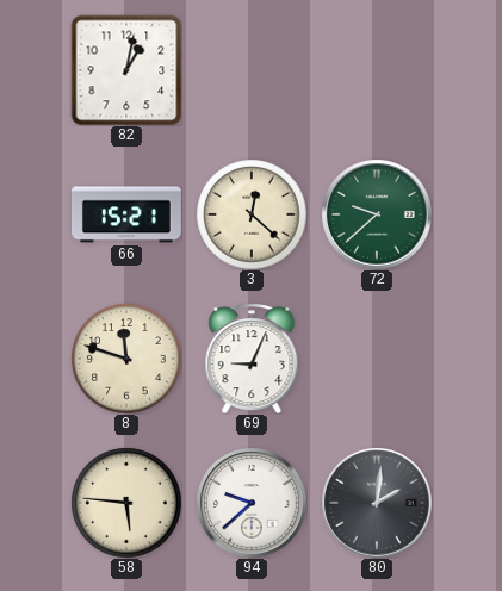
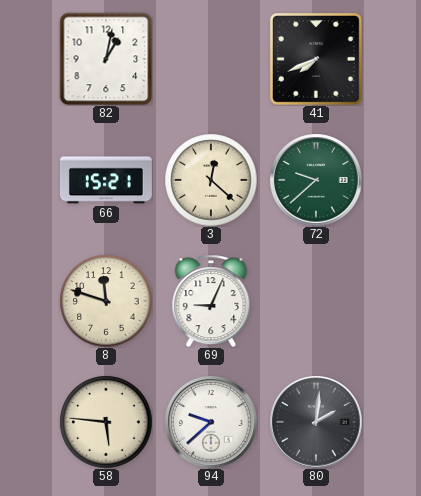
41: none -> 7:41 (316, 59)
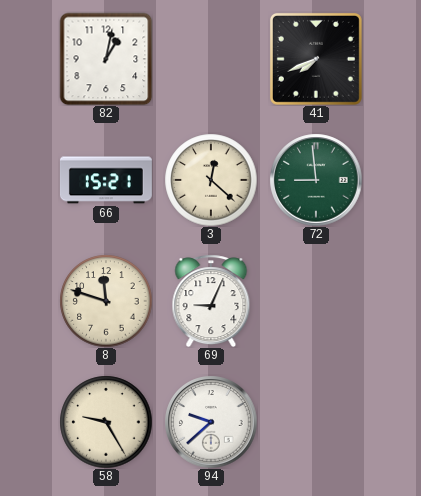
72: 9:38 -> 8:59 (316, 180)
58: 5:46 -> 9:25 (106, 422)
80: 2:01 -> none (316, 422)
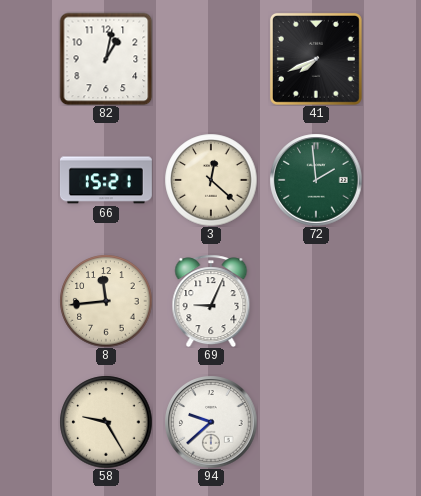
72: 8:59 -> 1:59 (316, 180)
8: 11:48 -> 11:44 (106, 301)
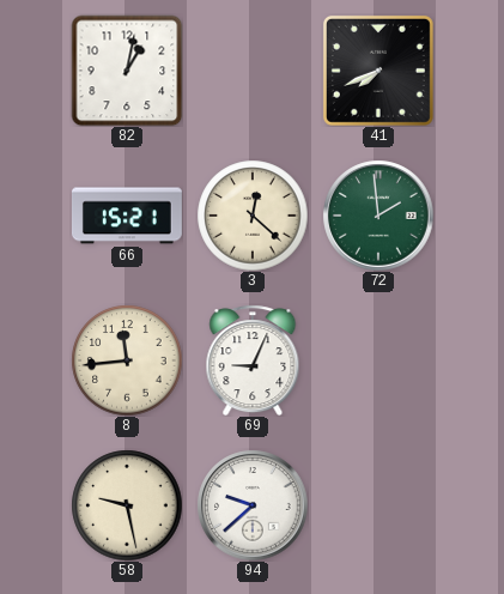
58: 9:25 -> 9:28 (127, 505)
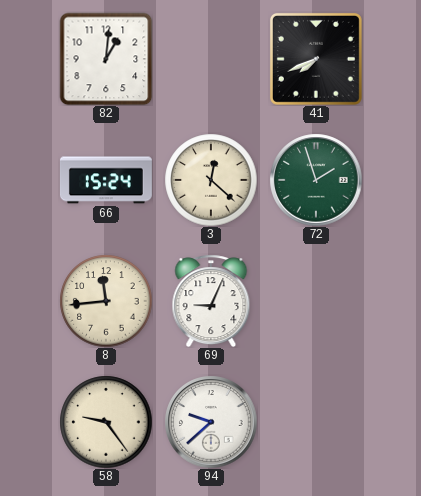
82: 1:02 -> 1:01 (106, 59)
66: 15:21 -> 15:24 (106, 180)
72: 1:59 -> 1:57 (316, 180)
58: 9:28 -> 9:24 (106, 422)
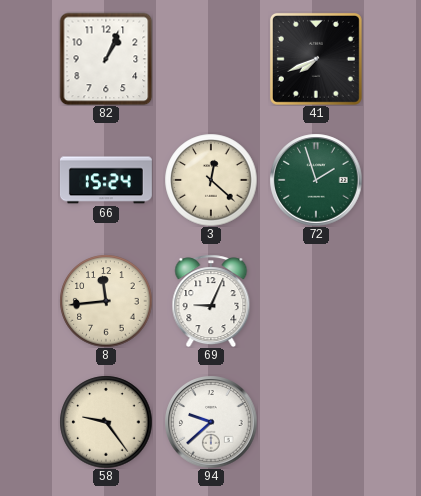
82: 1:01 -> 1:04 (106, 59)
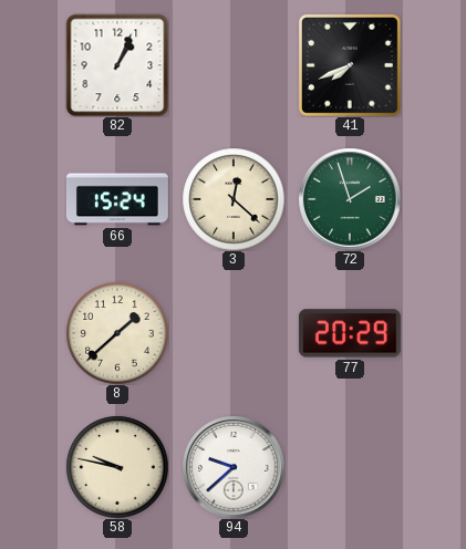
8: 11:44 -> 1:38 (117, 333)
69: 9:04 -> none (211, 301)
77: none -> 20:29 (350, 333)
58: 9:24 -> 9:47 (117, 467)
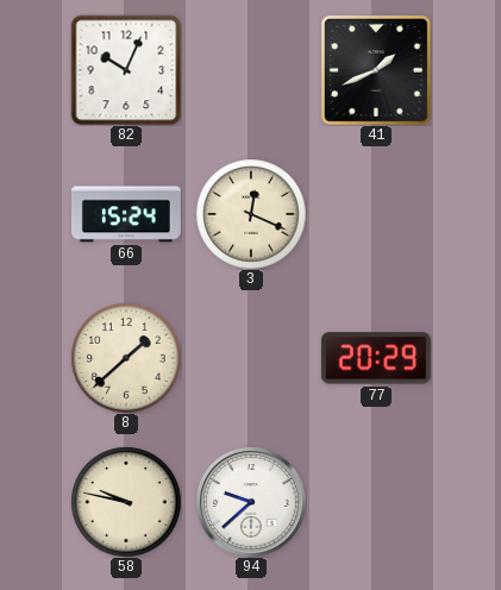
82: 1:04 -> 10:04 (126, 70)
41: 7:41 -> 1:41 (376, 70)
3: 12:22 -> 12:19 (251, 214)
72: 1:57 -> none (350, 199)
